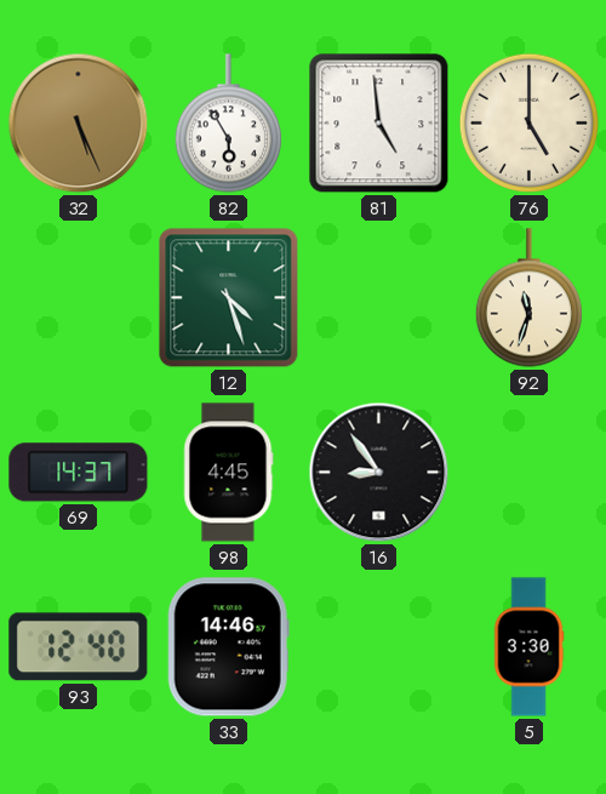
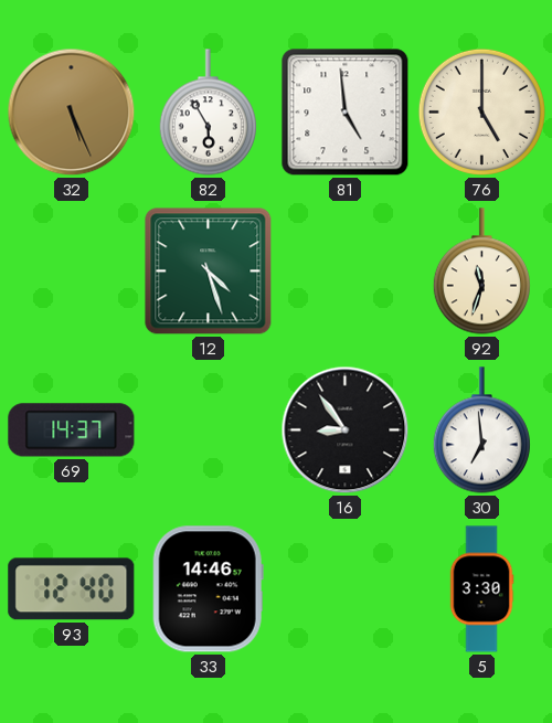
98: 4:45 -> none (228, 473)
30: none -> 6:59 (481, 430)
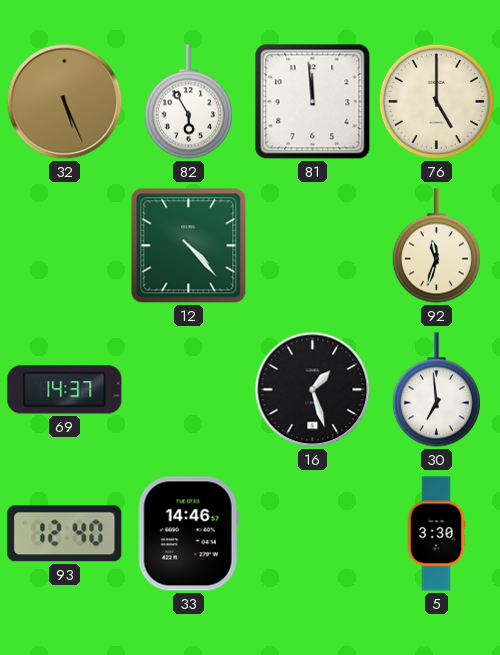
81: 4:59 -> 11:59 (313, 102)
12: 4:27 -> 4:23 (189, 246)
16: 8:54 -> 1:27 (313, 390)
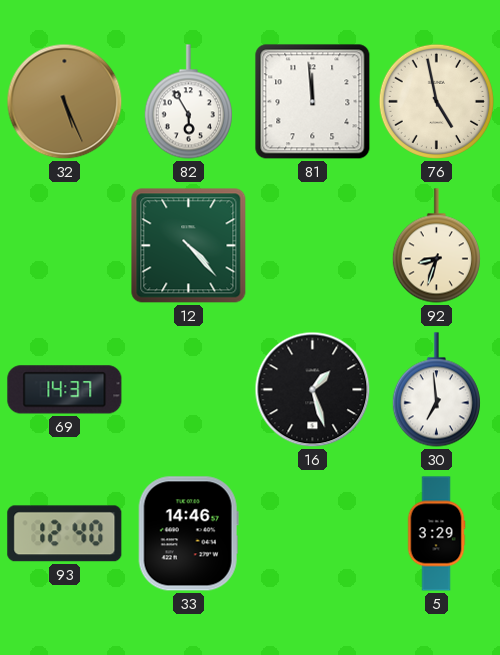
76: 5:00 -> 4:58 (436, 101)
92: 11:33 -> 8:33 (436, 246)
5: 3:30 -> 3:29 (436, 534)
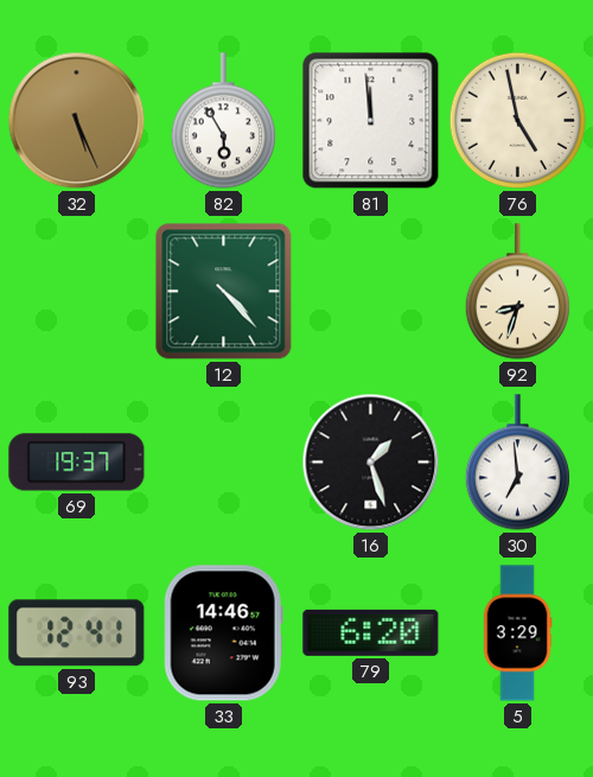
69: 14:37 -> 19:37 (77, 463)
93: 12:40 -> 12:41 (77, 633)
79: none -> 6:20 (371, 632)
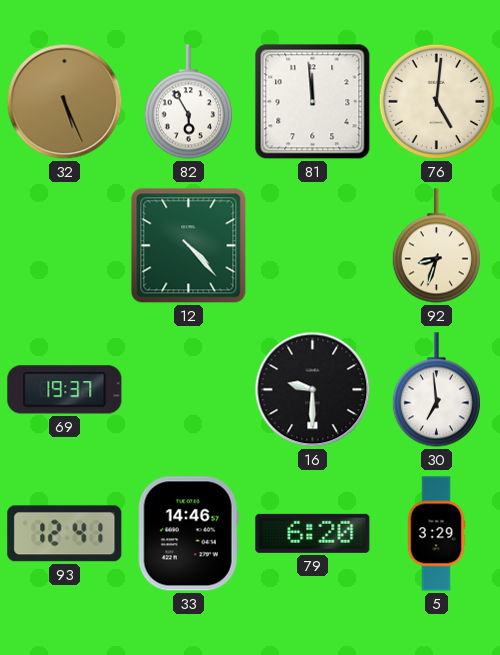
76: 4:58 -> 5:01 (436, 101)
16: 1:27 -> 9:30 (313, 390)
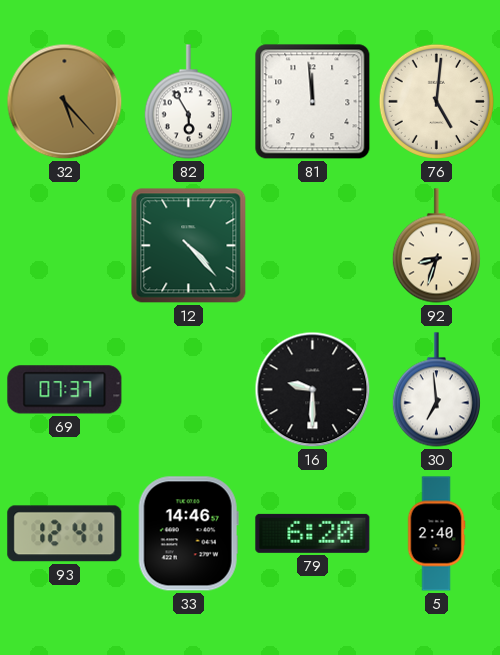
32: 5:26 -> 5:23 (65, 102)
69: 19:37 -> 07:37 (65, 390)
5: 3:29 -> 2:40 (436, 534)
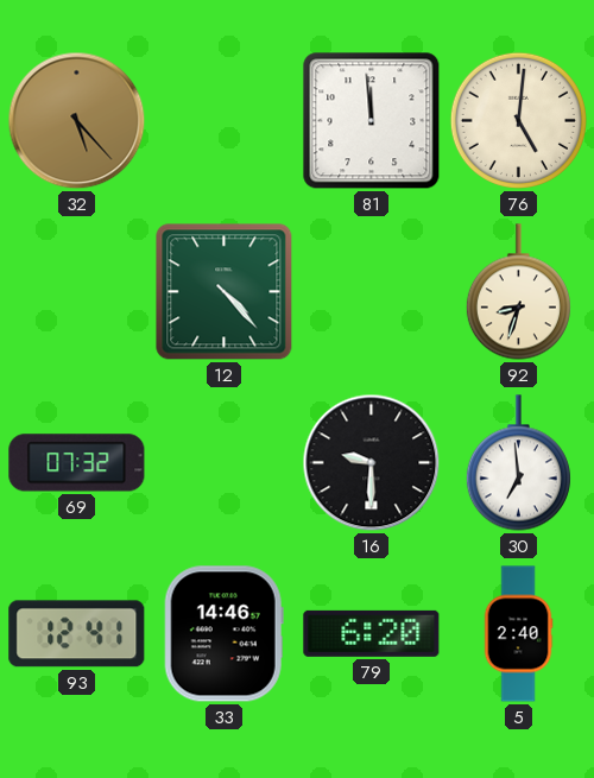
82: 5:55 -> none (188, 102)
69: 07:37 -> 07:32 (77, 463)
